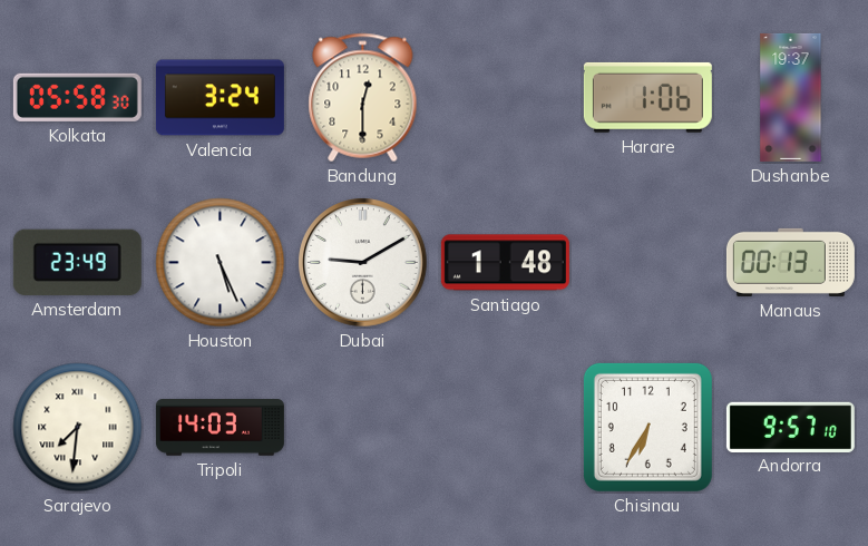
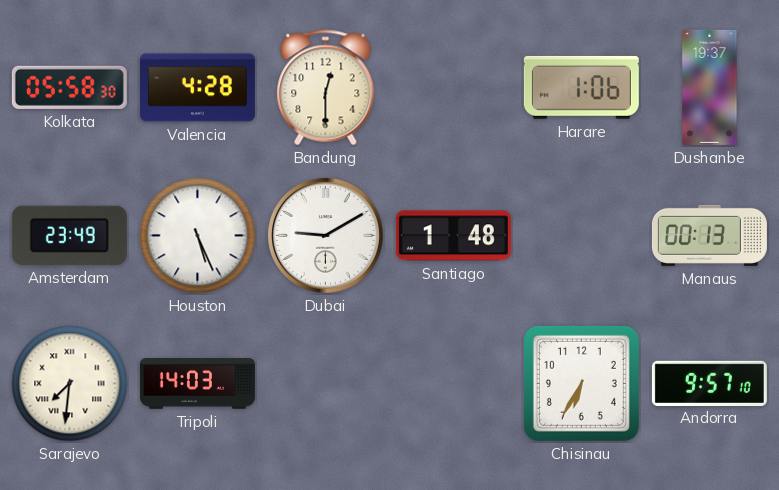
Valencia: 3:24 -> 4:28 (197, 88)
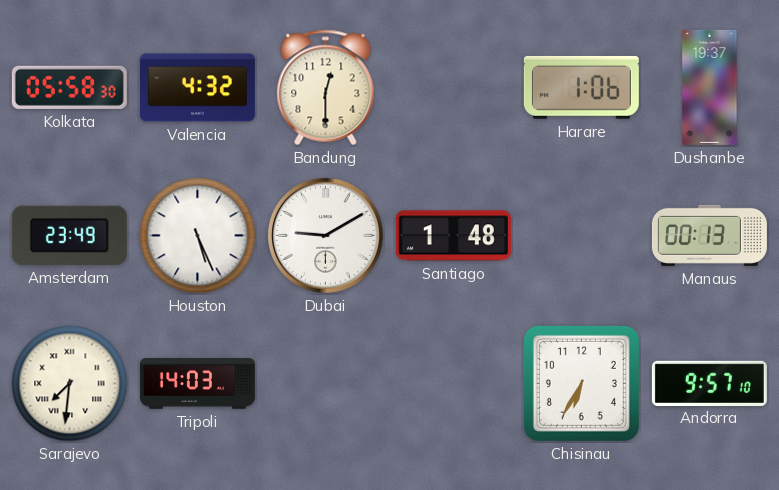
Valencia: 4:28 -> 4:32 (197, 88)
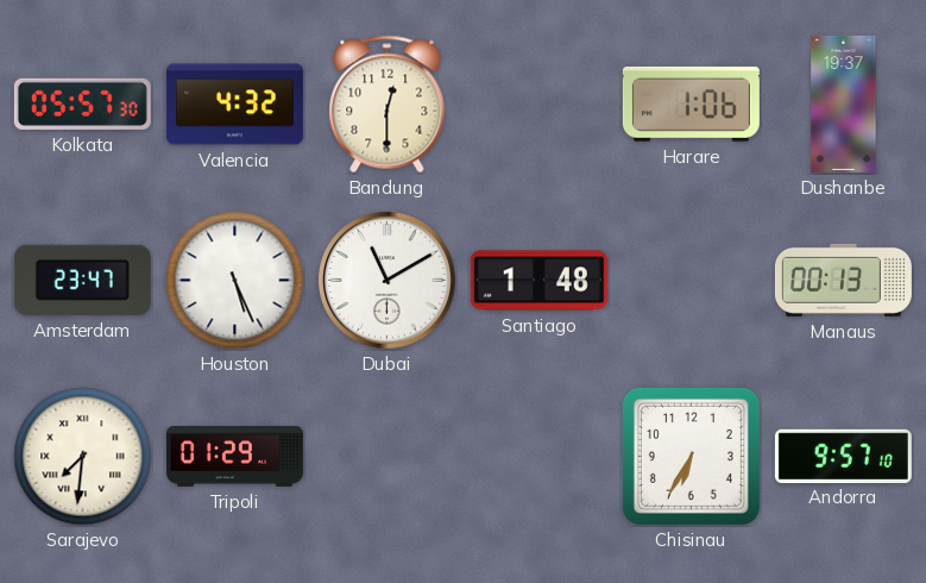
Kolkata: 05:58 -> 05:57 (82, 104)
Amsterdam: 23:49 -> 23:47 (82, 280)
Dubai: 9:10 -> 11:10 (388, 281)
Tripoli: 14:03 -> 01:29 (234, 457)
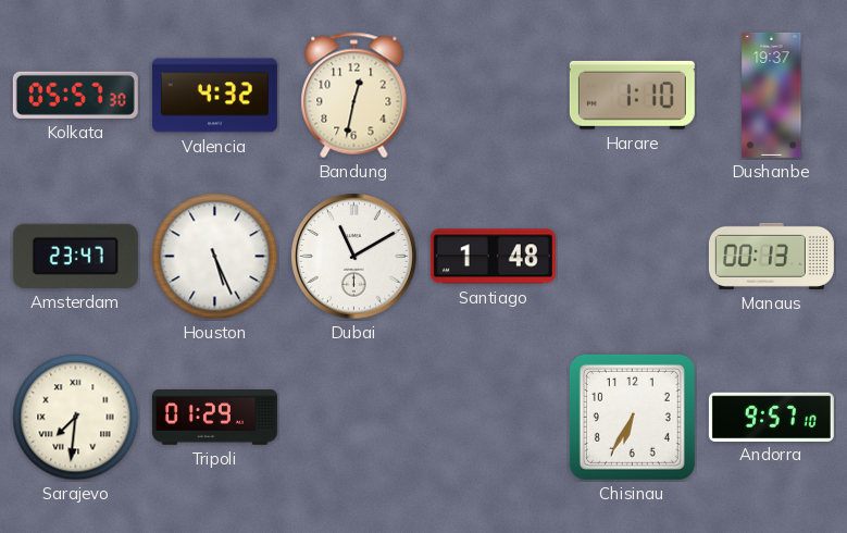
Bandung: 12:30 -> 12:32 (354, 96)
Harare: 1:06 -> 1:10 (632, 95)
